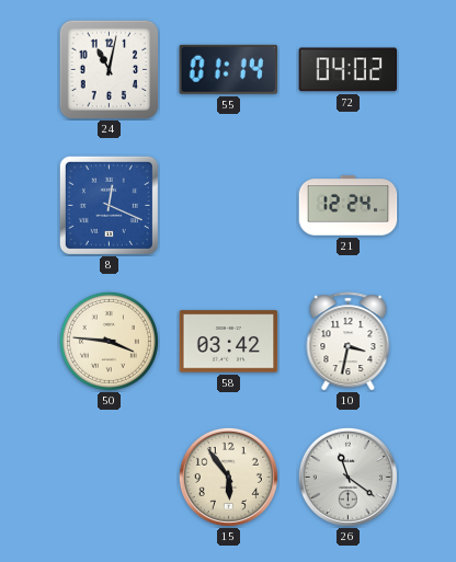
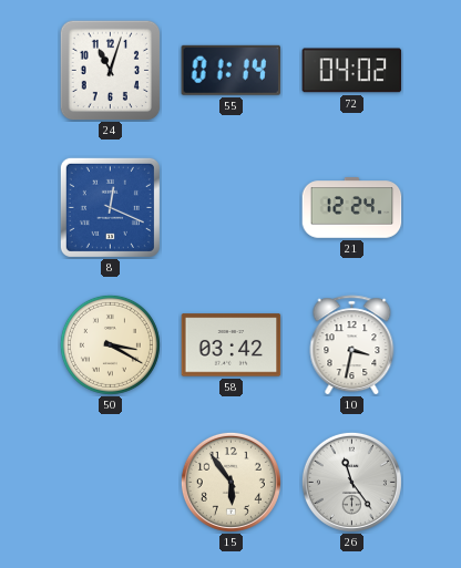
24: 11:02 -> 11:03 (110, 70)
50: 3:46 -> 3:20 (110, 344)
26: 11:21 -> 11:24 (351, 482)
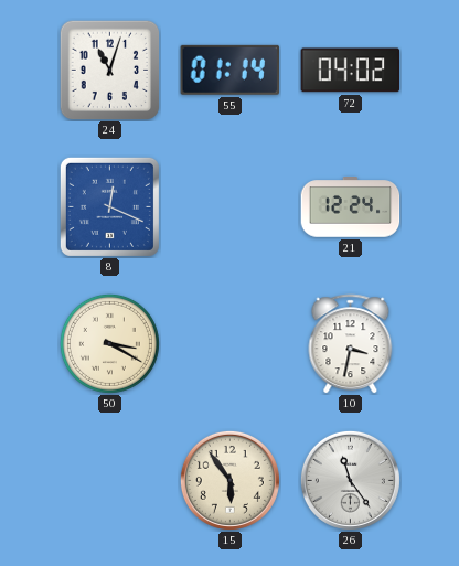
58: 03:42 -> none (232, 345)
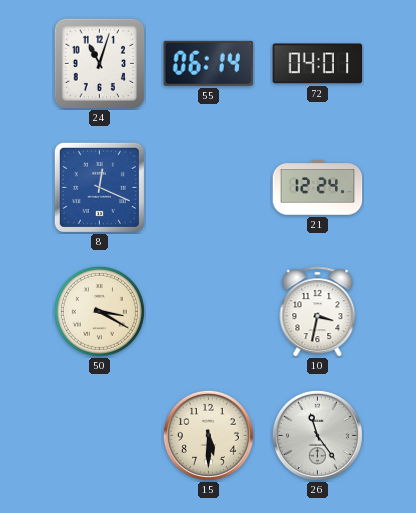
55: 01:14 -> 06:14 (208, 63)
72: 04:02 -> 04:01 (318, 64)
15: 5:54 -> 5:30 (208, 435)
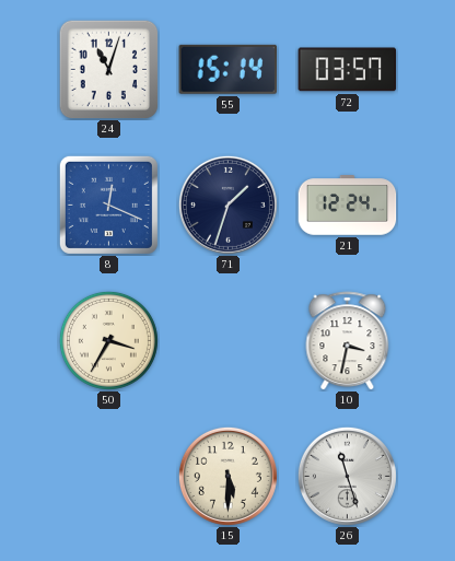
55: 06:14 -> 15:14 (227, 69)
72: 04:01 -> 03:57 (348, 70)
71: none -> 1:33 (227, 204)
50: 3:20 -> 3:35 (108, 340)
26: 11:24 -> 11:27 (347, 476)
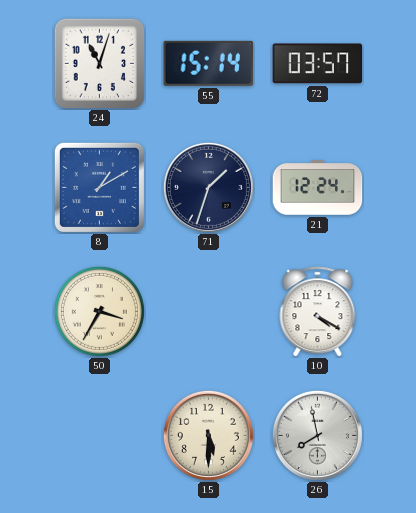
8: 12:19 -> 1:10 (99, 187)
10: 3:32 -> 4:20 (318, 312)
26: 11:27 -> 7:58 (317, 435)
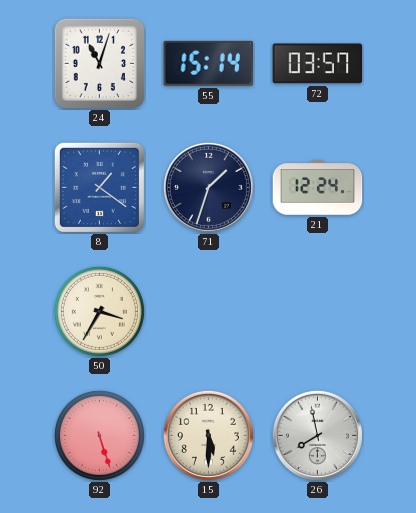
8: 1:10 -> 1:21 (99, 187)
10: 4:20 -> none (318, 312)
92: none -> 5:27 (99, 435)
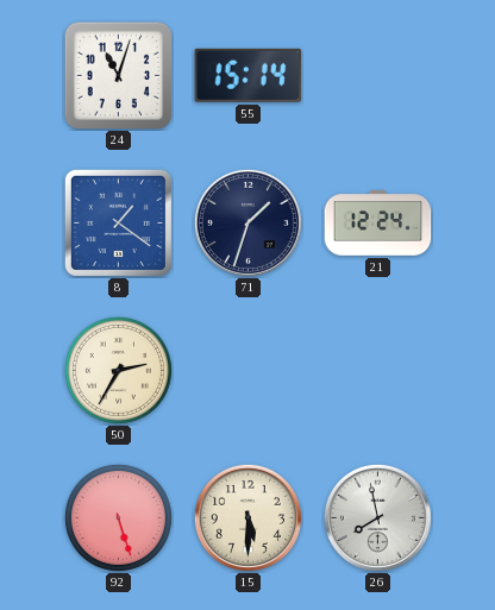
72: 03:57 -> none (318, 64)
50: 3:35 -> 2:35 (118, 370)
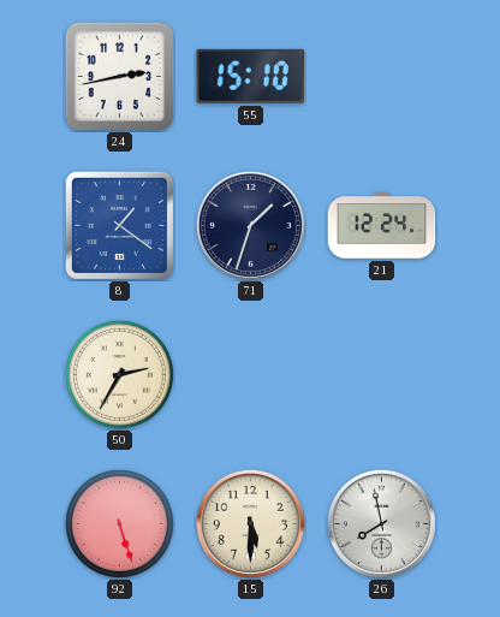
24: 11:03 -> 2:43 (119, 76)
55: 15:14 -> 15:10 (250, 76)
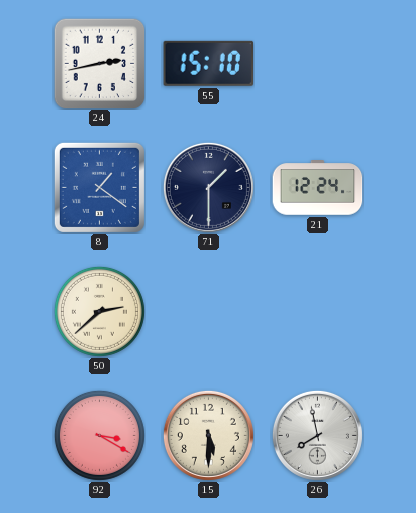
71: 1:33 -> 1:30 (208, 187)
50: 2:35 -> 2:38 (99, 311)
92: 5:27 -> 3:20 (99, 435)
